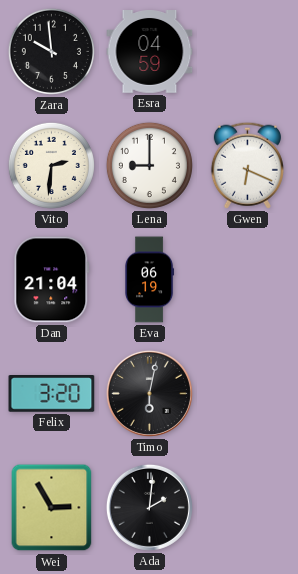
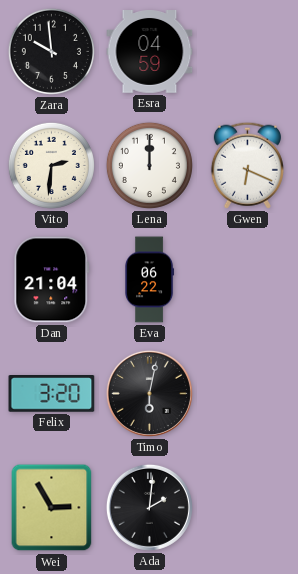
Lena: 9:00 -> 12:00 (149, 165)
Eva: 06:19 -> 06:22 (150, 280)
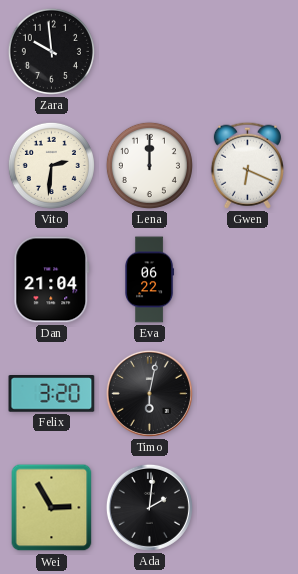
Esra: 04:59 -> none (150, 52)
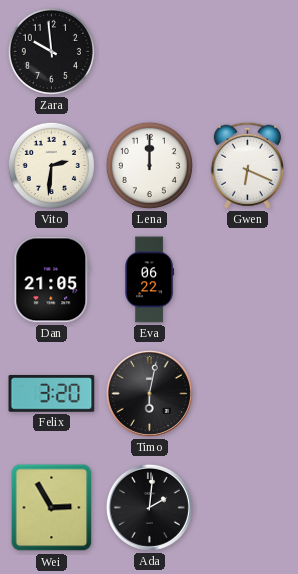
Dan: 21:04 -> 21:05 (52, 280)
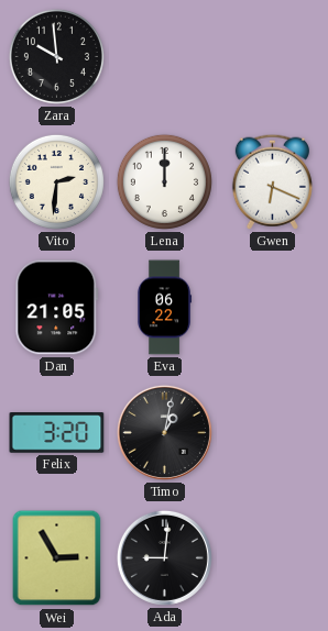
Timo: 6:02 -> 1:02 (164, 432)
Ada: 2:01 -> 9:01 (164, 557)
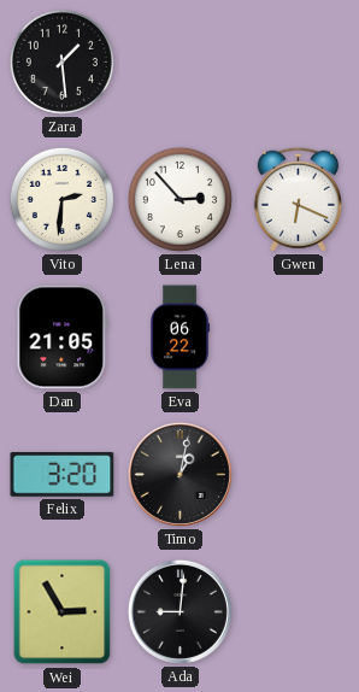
Zara: 9:59 -> 1:29 (61, 61)
Lena: 12:00 -> 2:53 (179, 199)
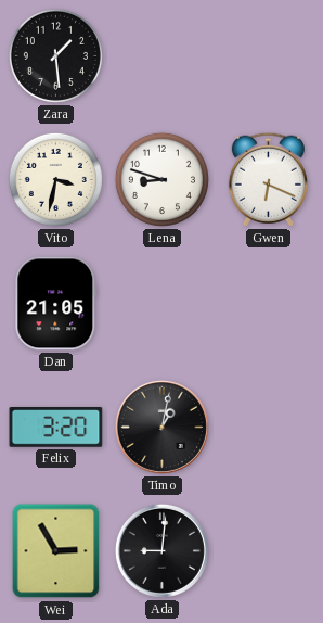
Vito: 2:31 -> 3:32 (55, 179)
Lena: 2:53 -> 8:48 (161, 179)
Eva: 06:22 -> none (181, 338)
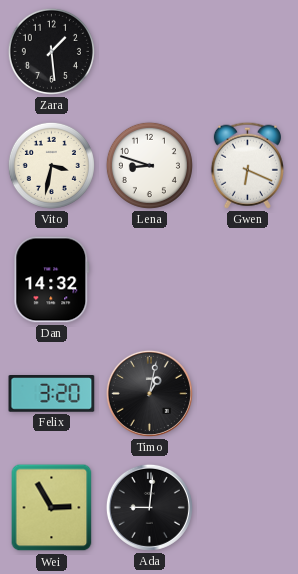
Dan: 21:05 -> 14:32 (52, 280)
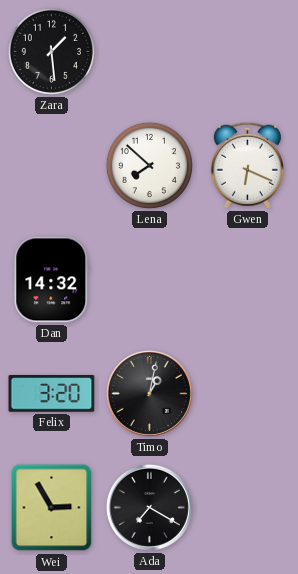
Vito: 3:32 -> none (51, 165)
Lena: 8:48 -> 7:52 (149, 165)
Ada: 9:01 -> 7:20 (149, 507)
